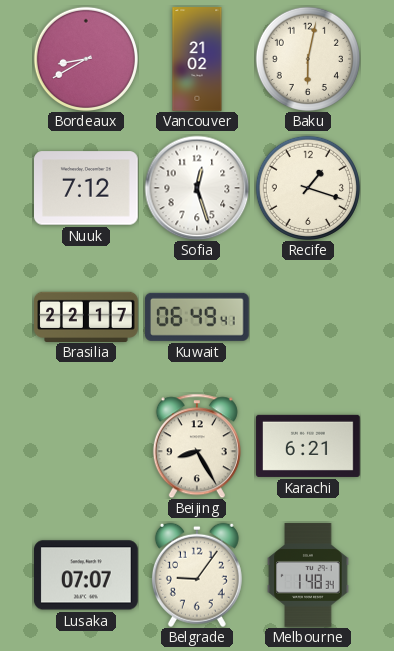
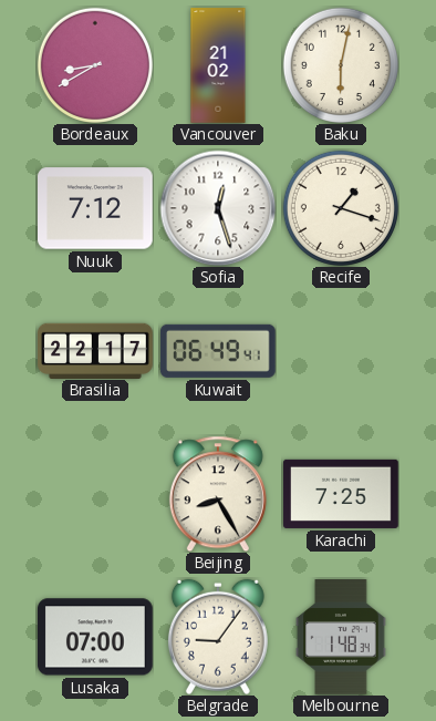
Karachi: 6:21 -> 7:25 (341, 494)
Lusaka: 07:07 -> 07:00 (96, 637)
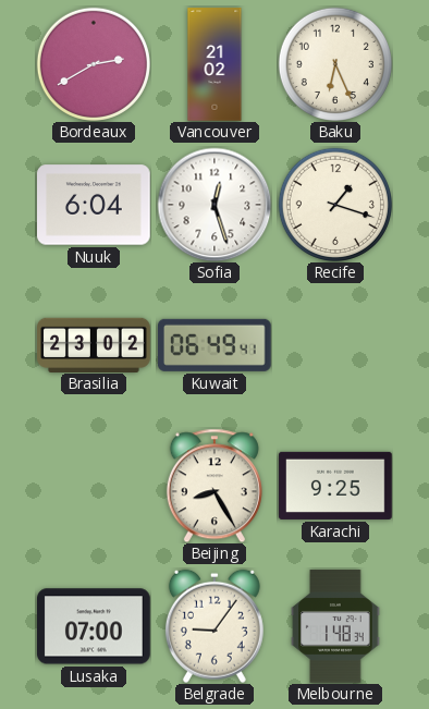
Bordeaux: 8:40 -> 2:40 (94, 64)
Baku: 6:02 -> 6:26 (335, 64)
Nuuk: 7:12 -> 6:04 (94, 205)
Brasilia: 22:17 -> 23:02 (94, 344)
Karachi: 7:25 -> 9:25 (335, 486)
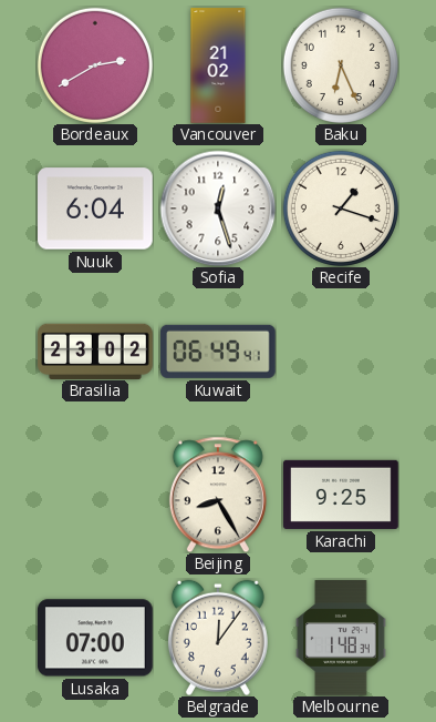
Belgrade: 9:06 -> 12:06 (218, 638)
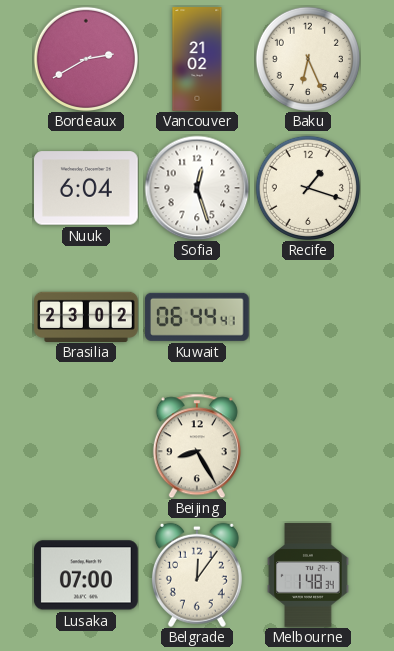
Kuwait: 06:49 -> 06:44 (198, 317)
Karachi: 9:25 -> none (341, 495)
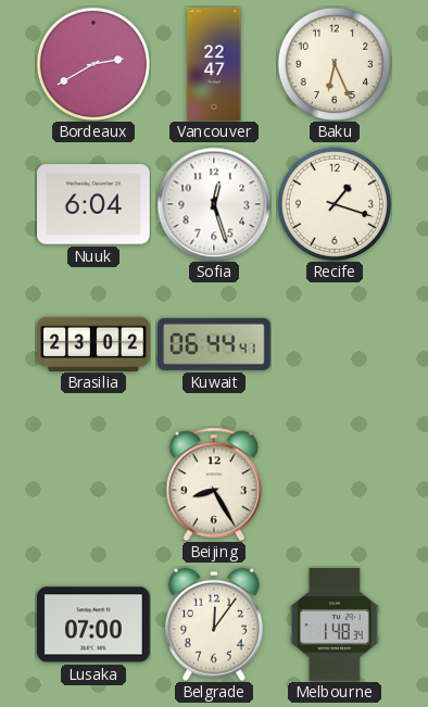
Vancouver: 21:02 -> 22:47 (214, 64)
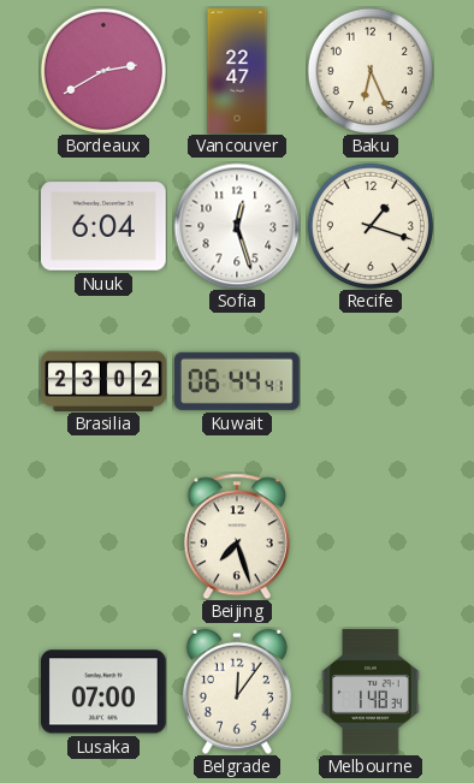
Beijing: 8:25 -> 7:27 (237, 536)
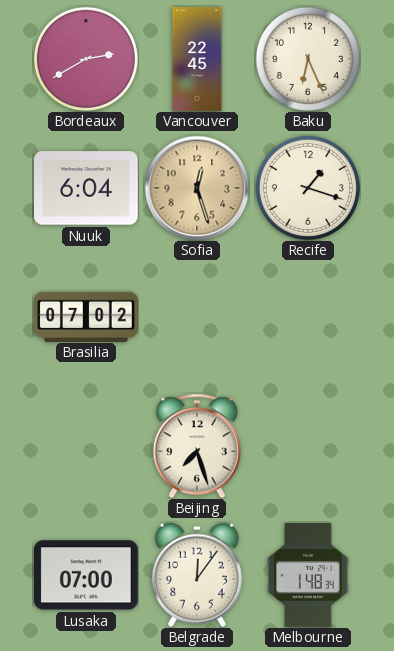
Vancouver: 22:47 -> 22:45 (197, 59)
Sofia dial: white -> champagne (197, 188)
Brasilia: 23:02 -> 07:02 (86, 316)
Kuwait: 06:44 -> none (238, 381)
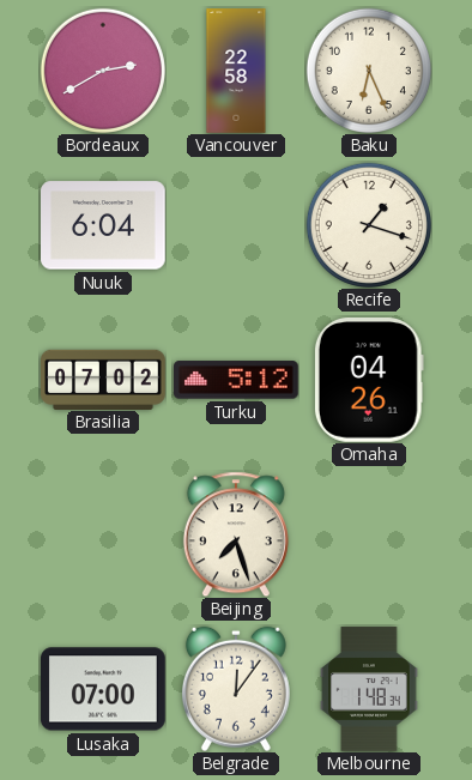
Vancouver: 22:45 -> 22:58 (236, 71)
Sofia: 12:27 -> none (197, 188)
Turku: none -> 5:12 (237, 380)
Omaha: none -> 04:26 (369, 381)
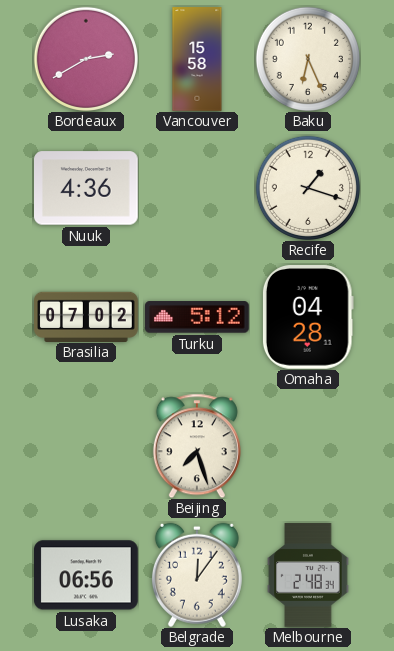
Vancouver: 22:58 -> 15:58 (197, 59)
Nuuk: 6:04 -> 4:36 (86, 188)
Omaha: 04:26 -> 04:28 (308, 318)
Lusaka: 07:00 -> 06:56 (87, 575)
Melbourne: 1:48 -> 2:48 (308, 575)
